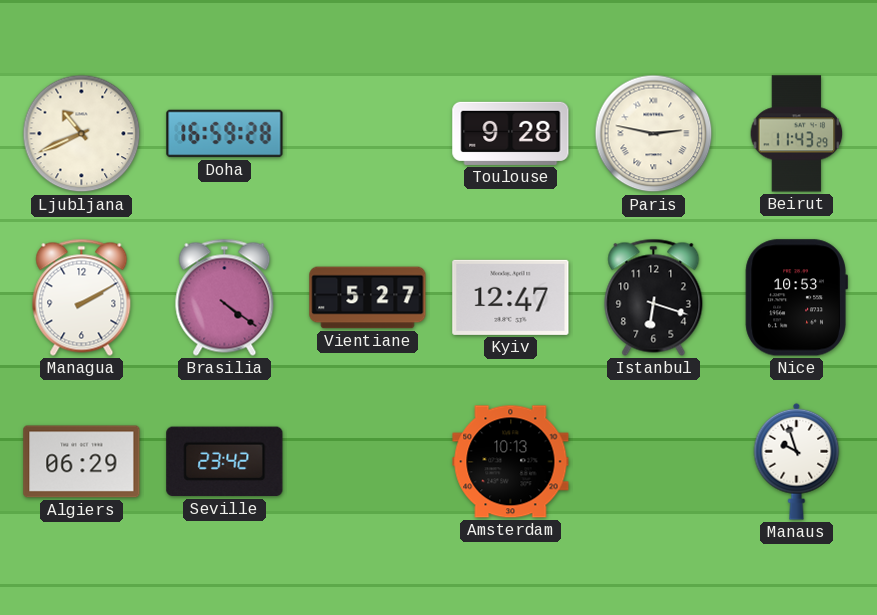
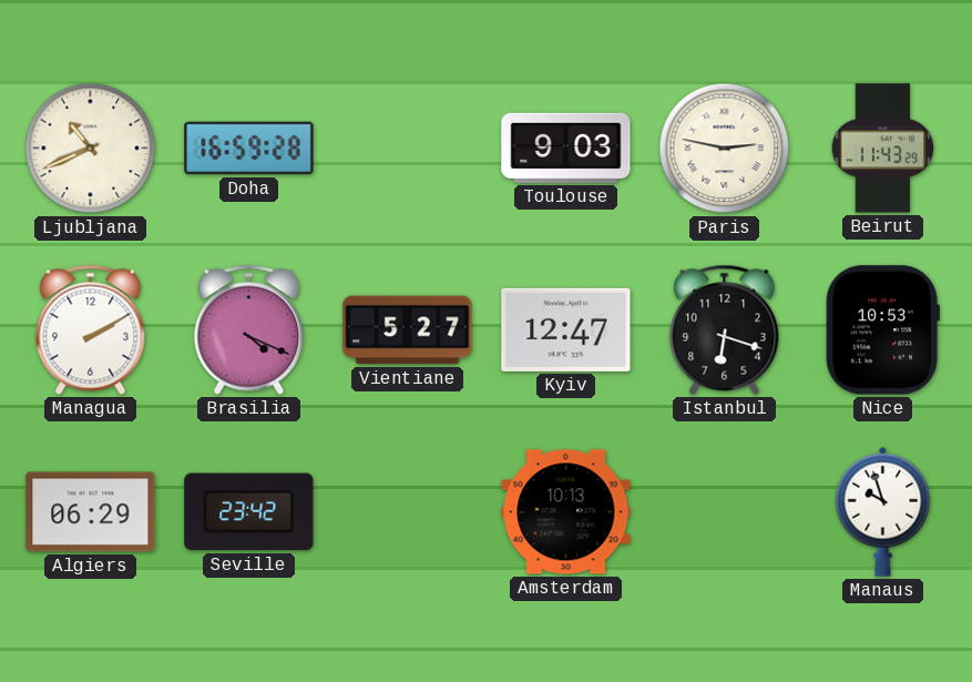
Toulouse: 9:28 -> 9:03 (566, 147)
Brasilia: 4:21 -> 4:19 (249, 329)
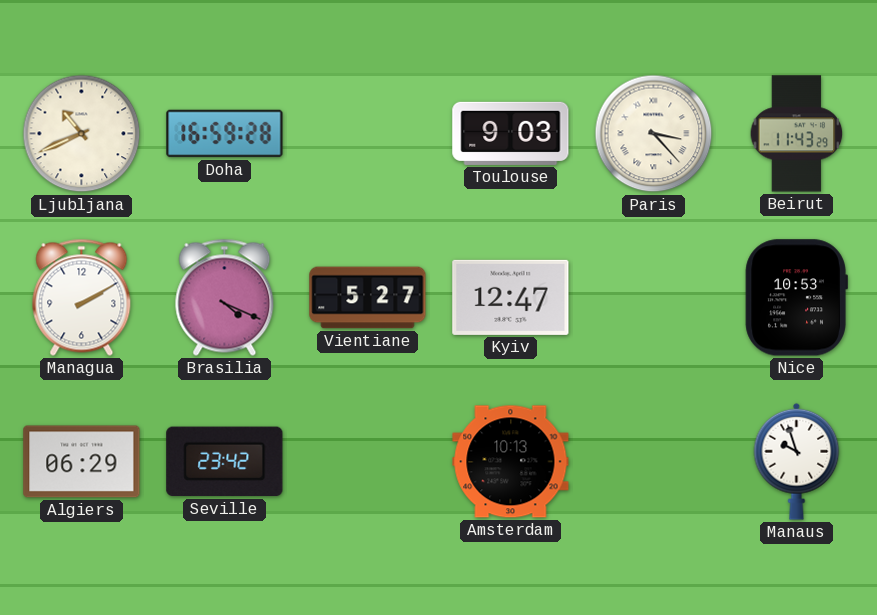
Paris: 2:47 -> 3:23 (654, 134)
Istanbul: 6:18 -> none (725, 329)
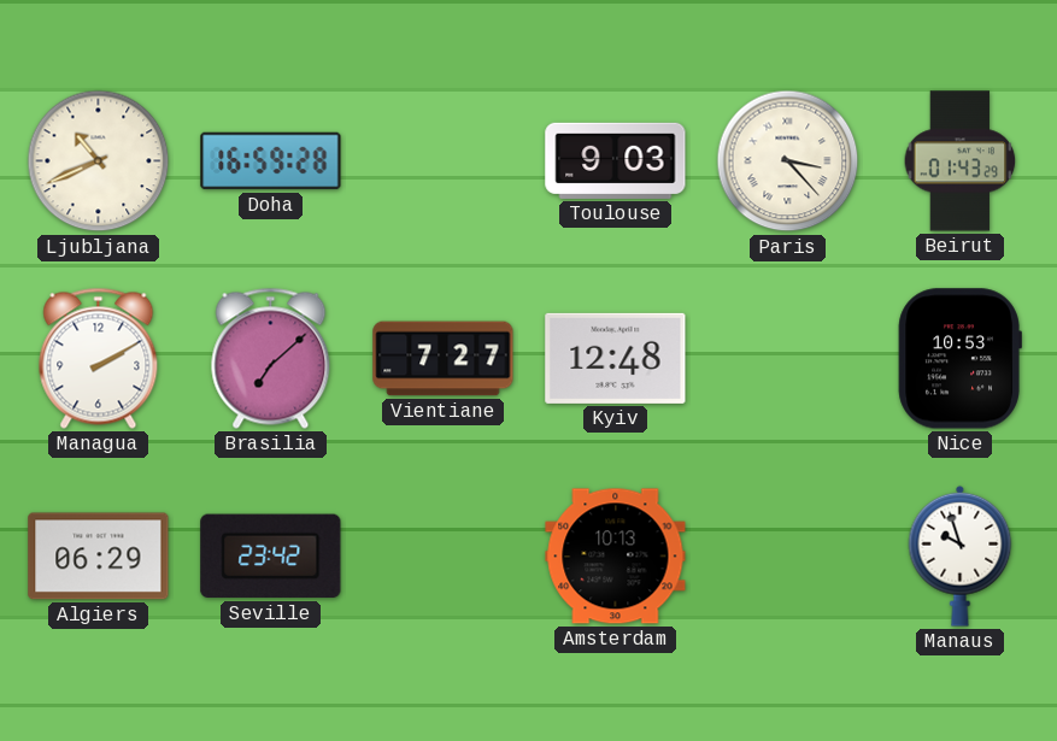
Beirut: 11:43 -> 01:43 (961, 161)
Brasilia: 4:19 -> 7:08 (271, 358)
Vientiane: 5:27 -> 7:27 (444, 359)
Kyiv: 12:47 -> 12:48 (616, 358)
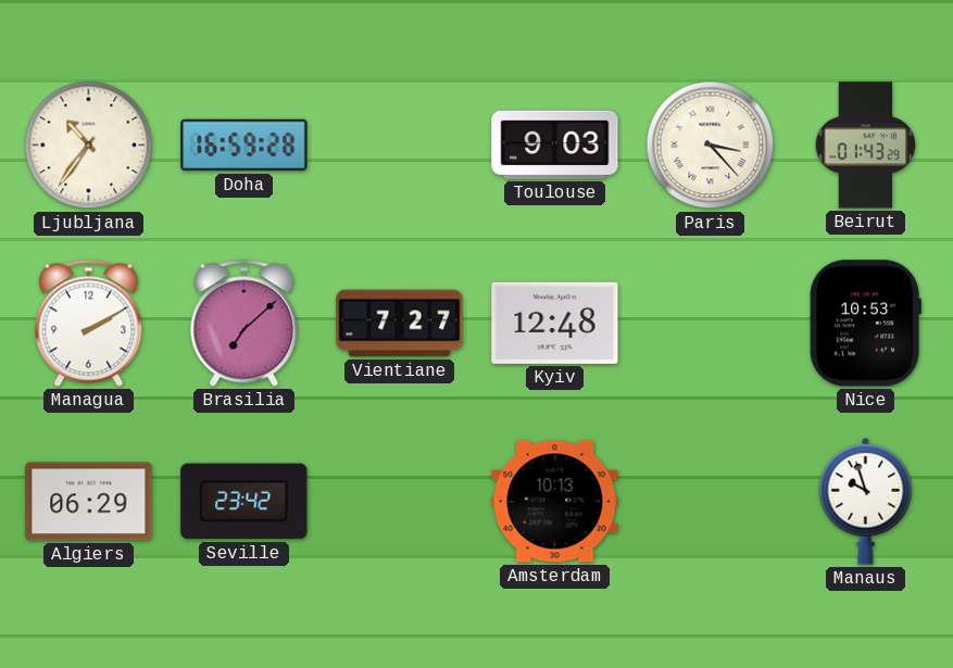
Ljubljana: 10:41 -> 10:36 (89, 146)
